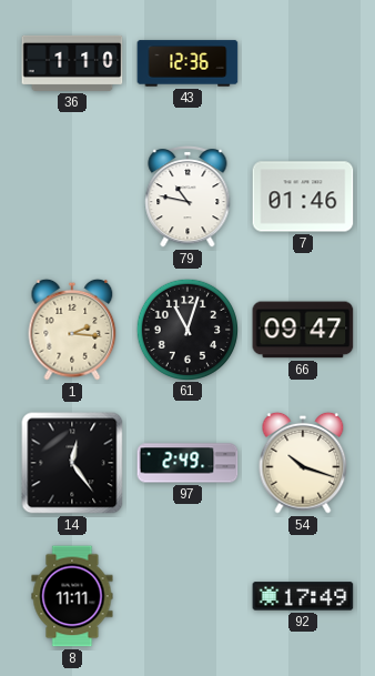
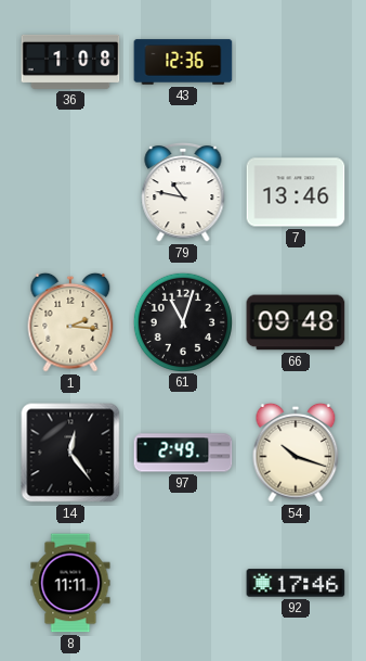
36: 1:10 -> 1:08 (70, 62)
7: 01:46 -> 13:46 (296, 192)
66: 09:47 -> 09:48 (296, 322)
92: 17:49 -> 17:46 (296, 583)
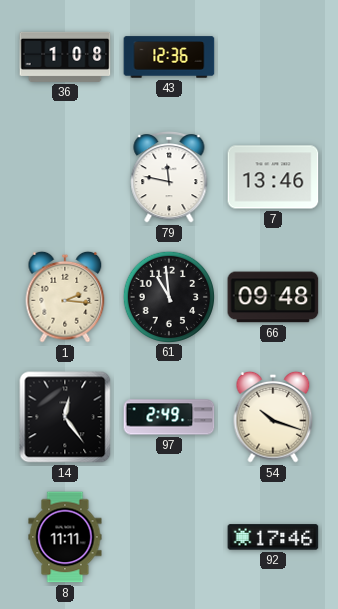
79: 10:47 -> 11:47 (169, 178)
61: 11:03 -> 10:59 (168, 296)
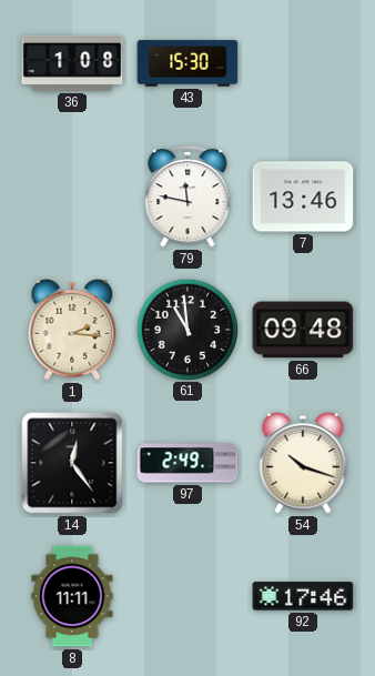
43: 12:36 -> 15:30 (187, 63)
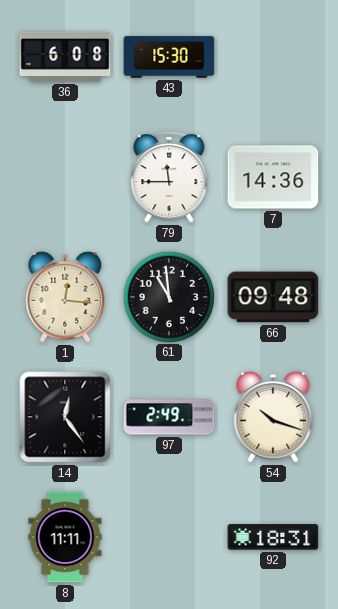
36: 1:08 -> 6:08 (65, 57)
79: 11:47 -> 11:45 (169, 178)
7: 13:46 -> 14:36 (273, 177)
1: 2:16 -> 12:16 (65, 297)
92: 17:46 -> 18:31 (273, 537)
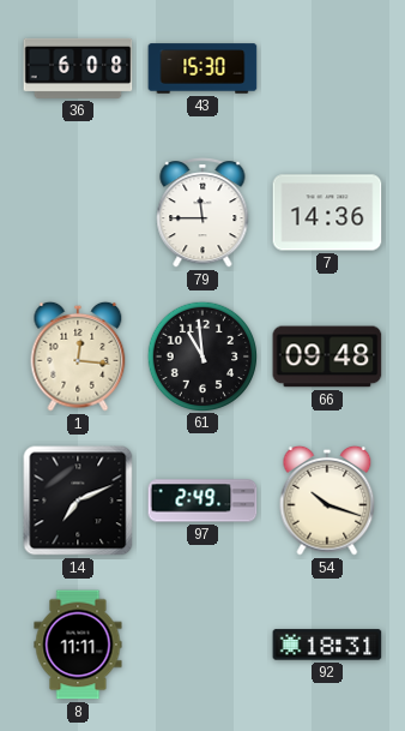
14: 12:24 -> 7:11 (78, 501)
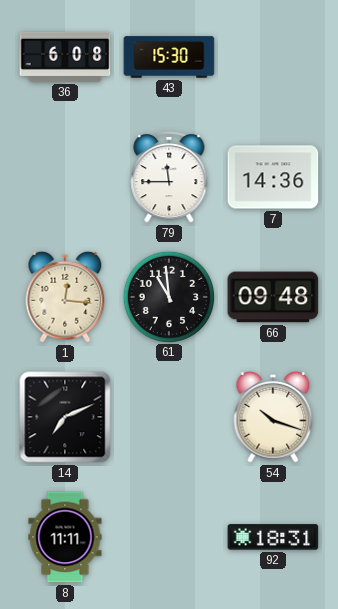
97: 2:49 -> none (202, 501)
